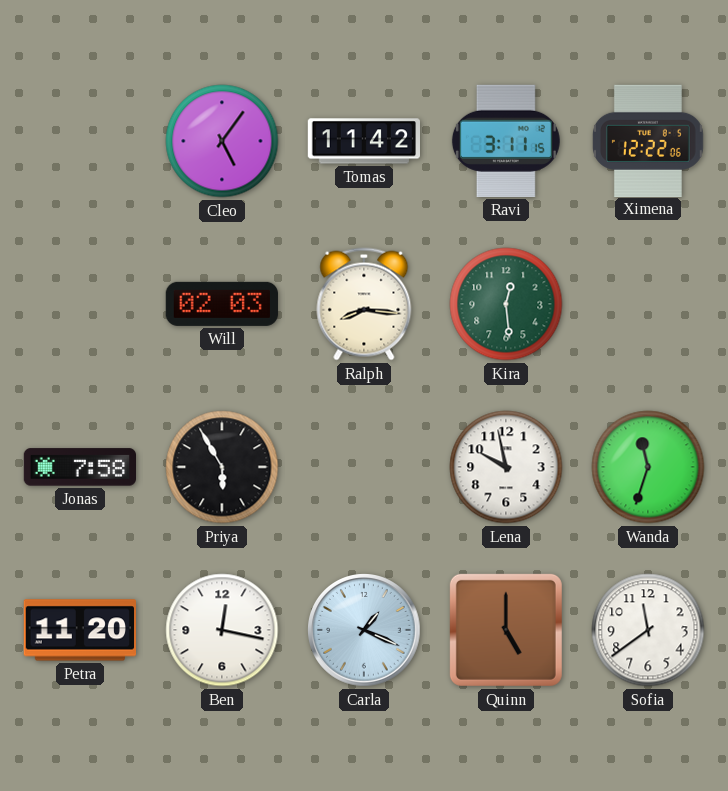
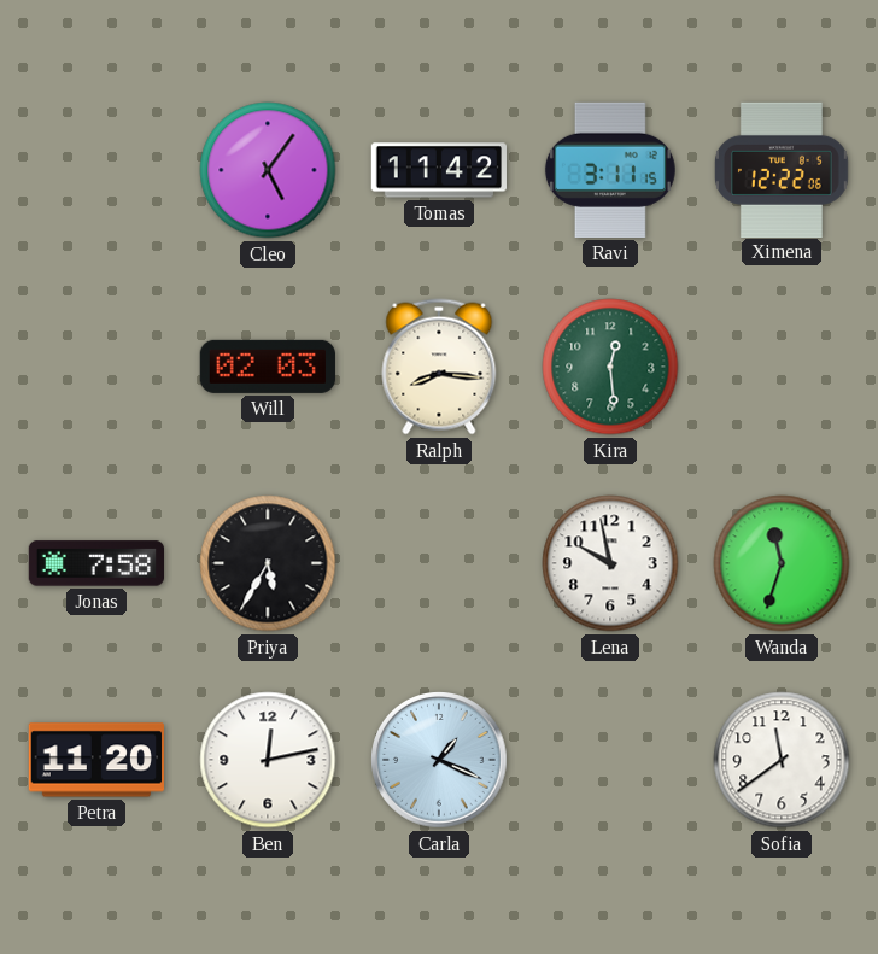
Priya: 5:55 -> 5:35 (268, 563)
Ben: 12:17 -> 12:13 (268, 760)
Quinn: 5:00 -> none (506, 630)
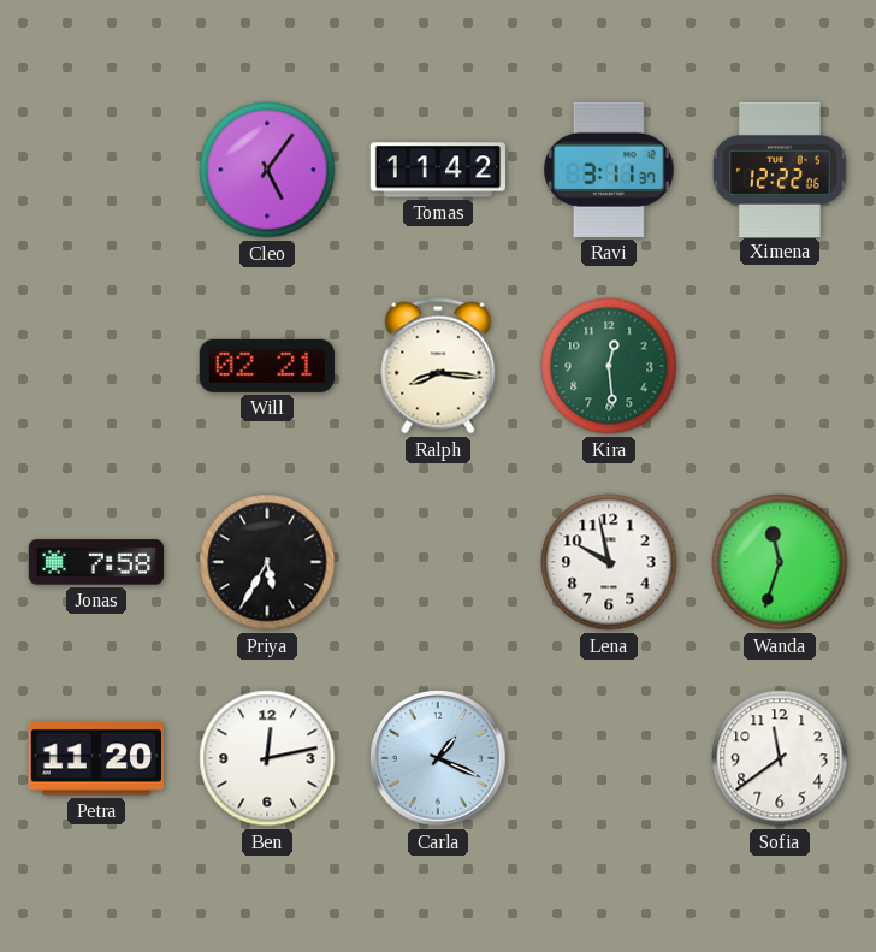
Ravi: 3:11:15 -> 3:11:37 (609, 170)
Will: 02:03 -> 02:21 (267, 366)
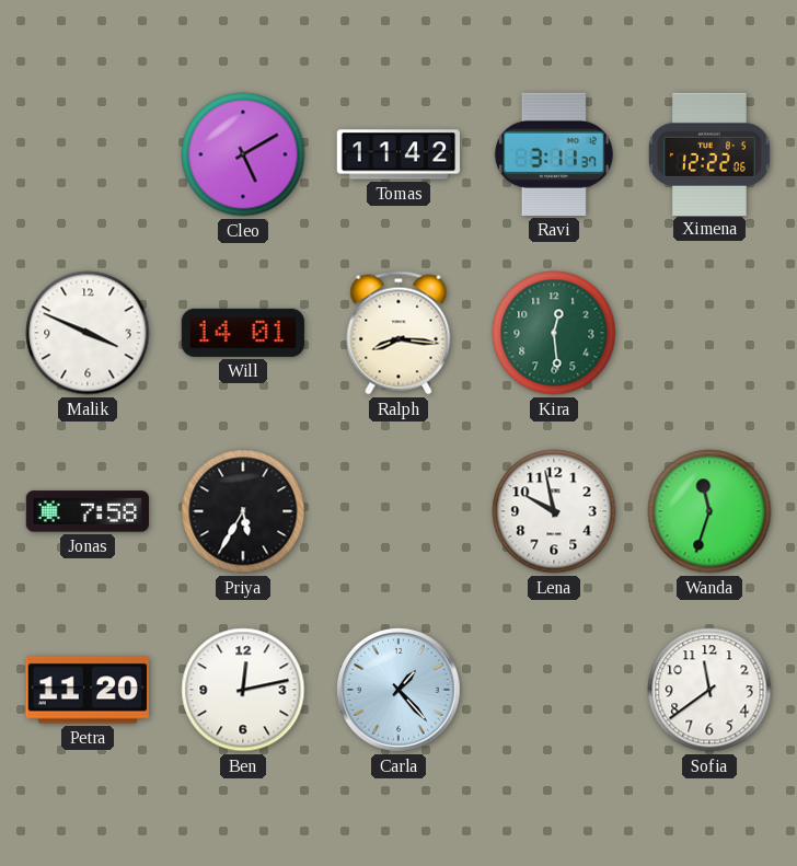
Cleo: 5:06 -> 5:10 (243, 154)
Malik: none -> 3:49 (88, 333)
Will: 02:21 -> 14:01 (243, 333)
Carla: 1:19 -> 1:23 (400, 691)
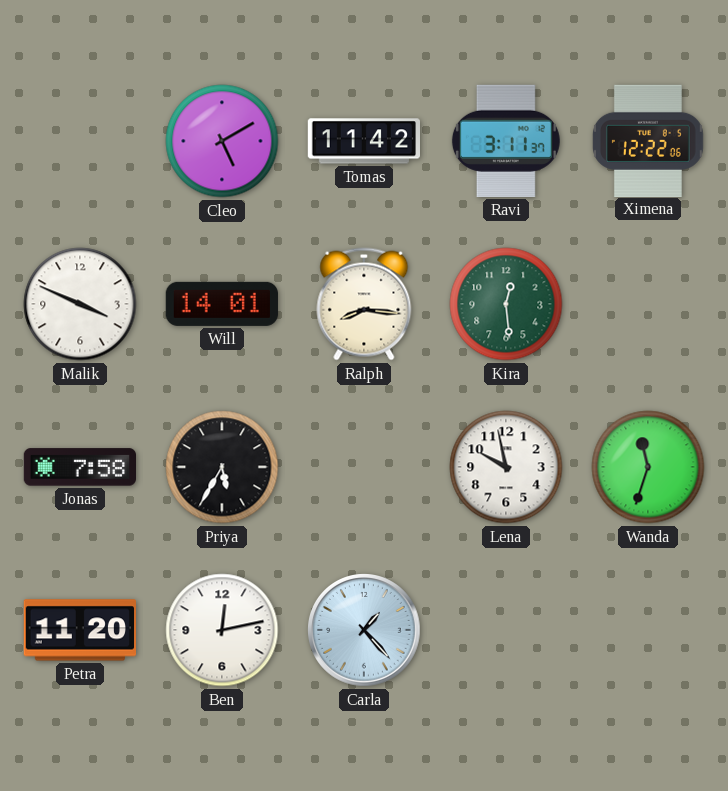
Sofia: 11:39 -> none (709, 690)
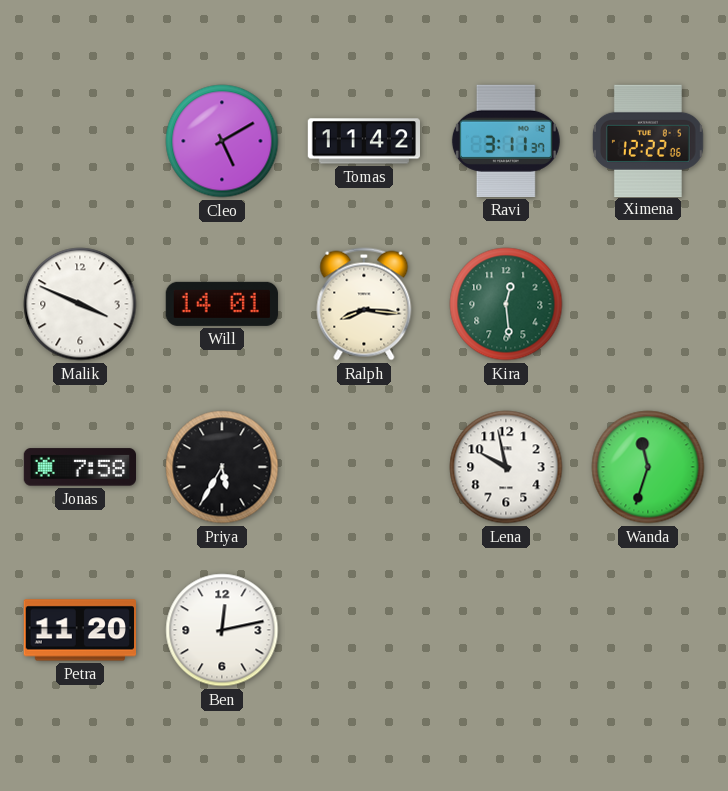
Carla: 1:23 -> none (365, 631)
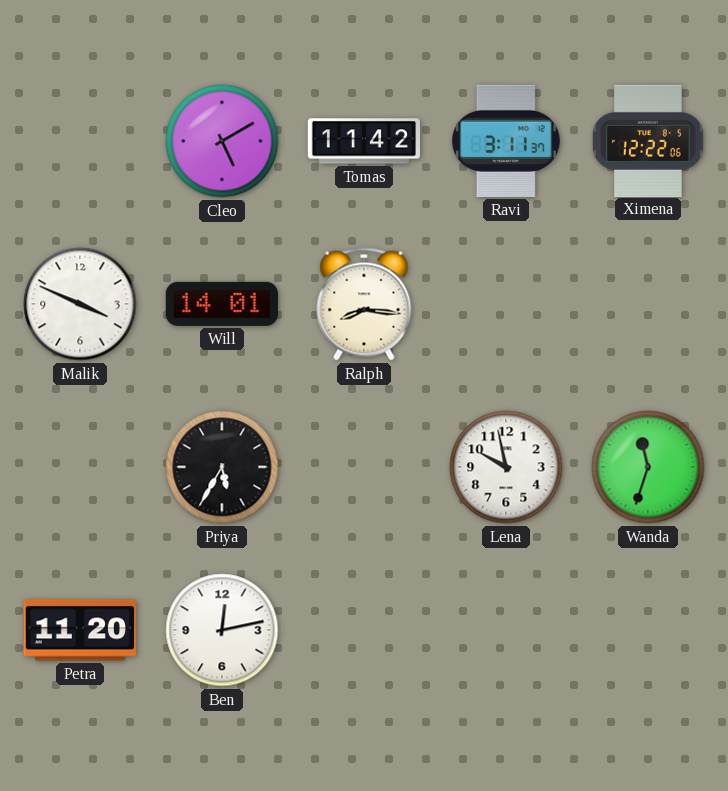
Kira: 12:29 -> none (506, 304)
Jonas: 7:58 -> none (79, 467)
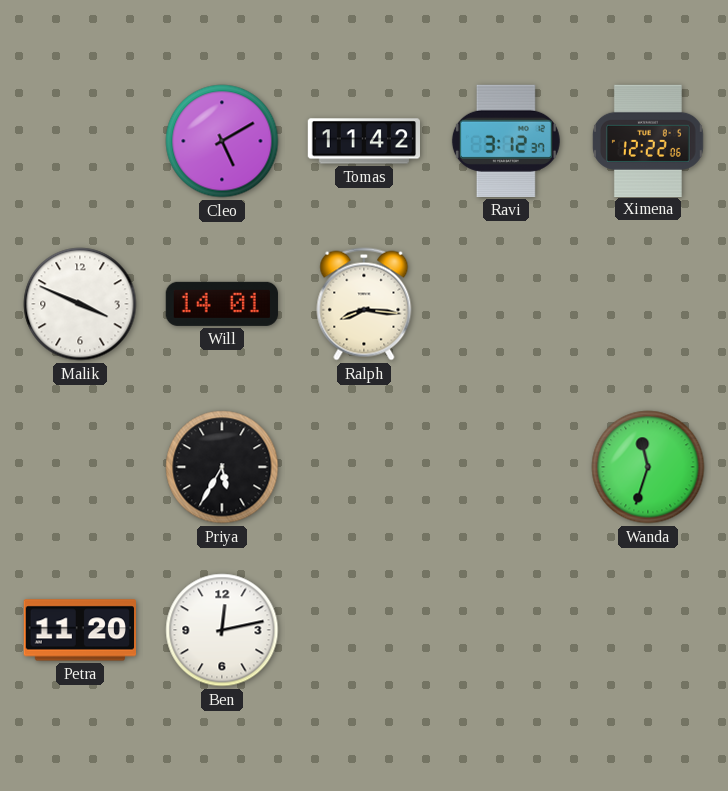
Ravi: 3:11 -> 3:12 (506, 141)
Lena: 9:58 -> none (506, 467)
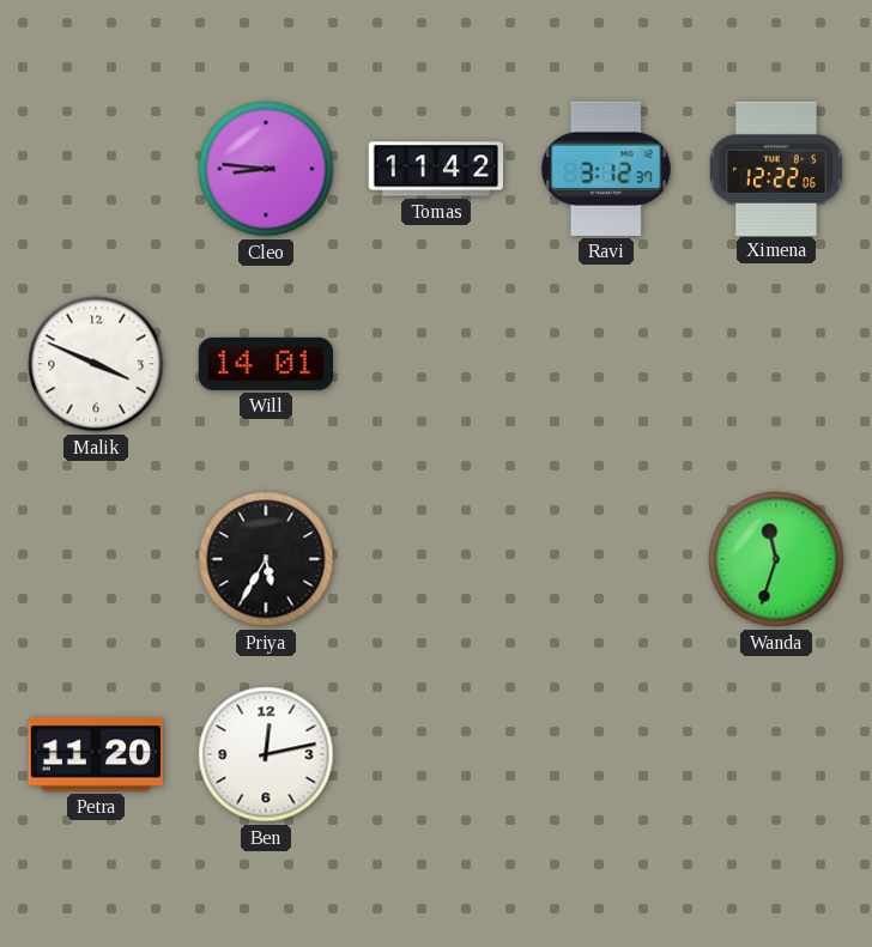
Cleo: 5:10 -> 8:46 (266, 169)
Ralph: 8:16 -> none (364, 304)
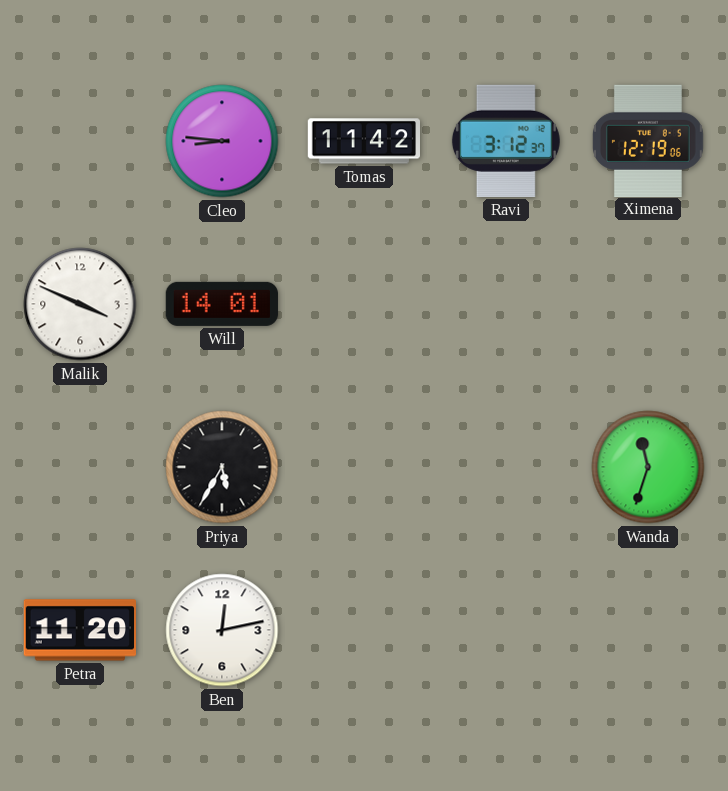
Ximena: 12:22 -> 12:19 (648, 140)
